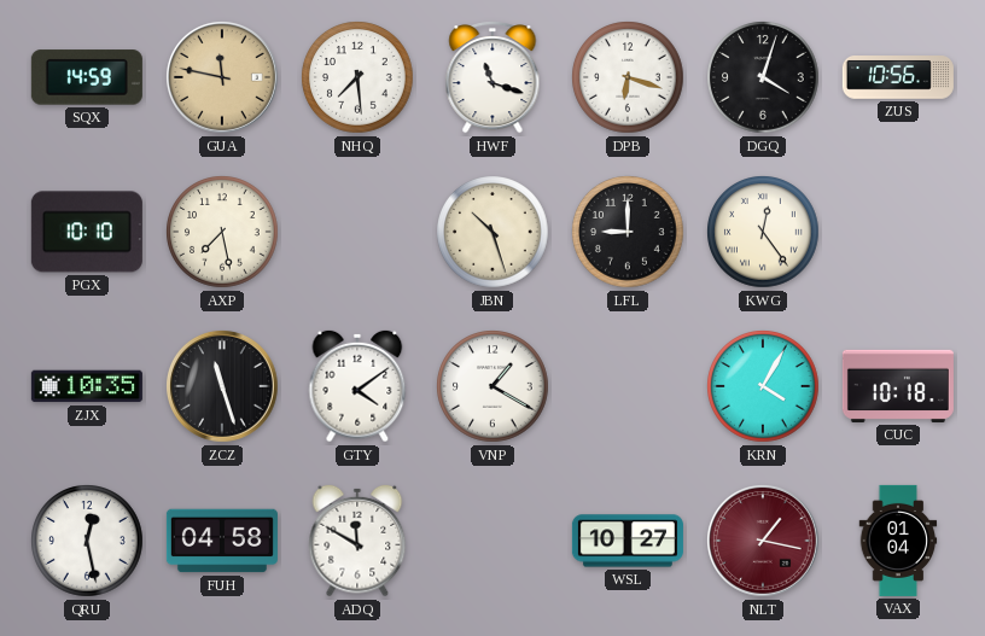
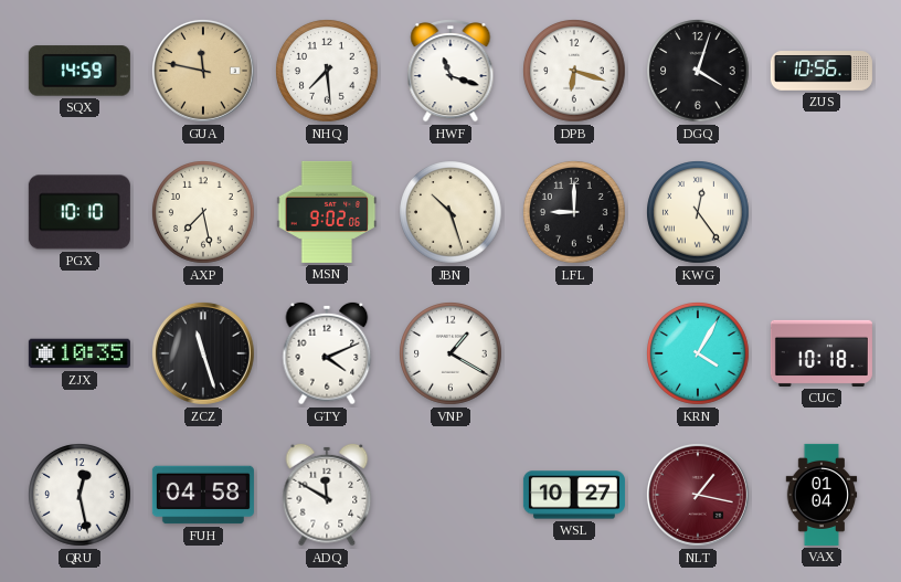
MSN: none -> 9:02 (327, 212)
GTY: 4:09 -> 4:11 (327, 353)
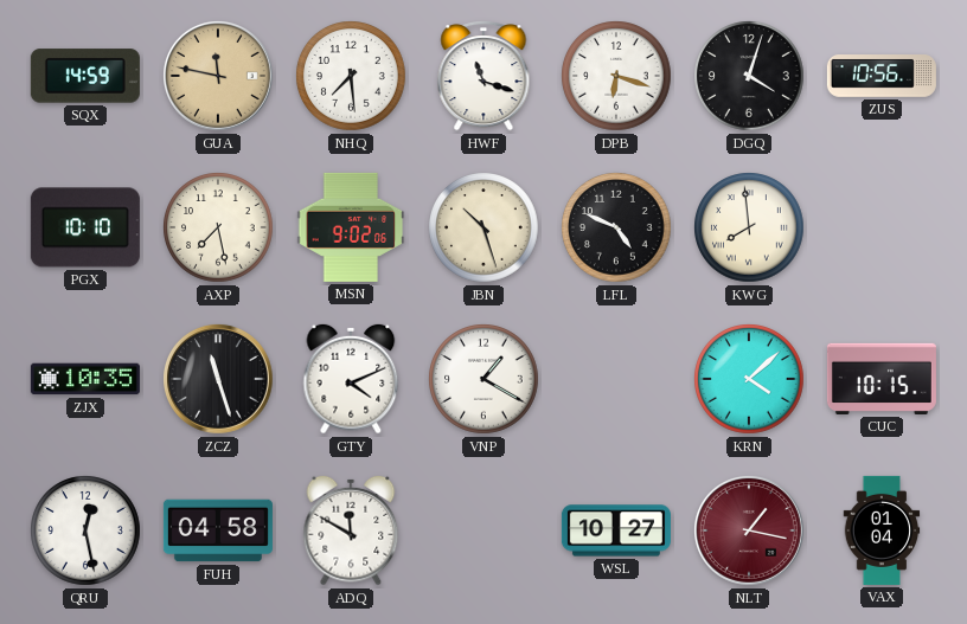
LFL: 9:00 -> 4:49 (616, 227)
KWG: 12:24 -> 7:59 (749, 227)
KRN: 4:05 -> 4:08 (749, 379)
CUC: 10:18 -> 10:15 (882, 379)
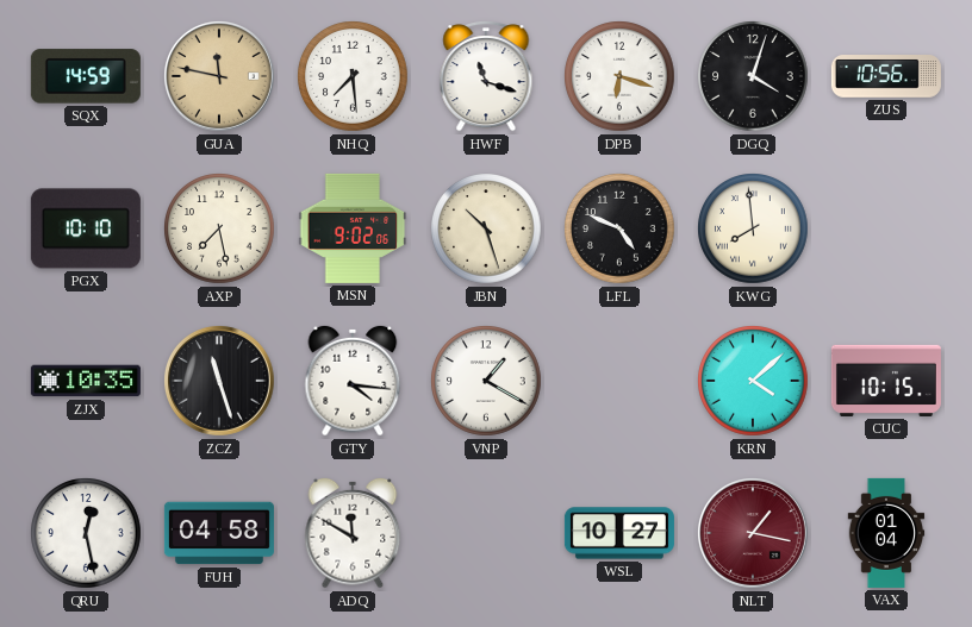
GTY: 4:11 -> 4:16 (353, 381)
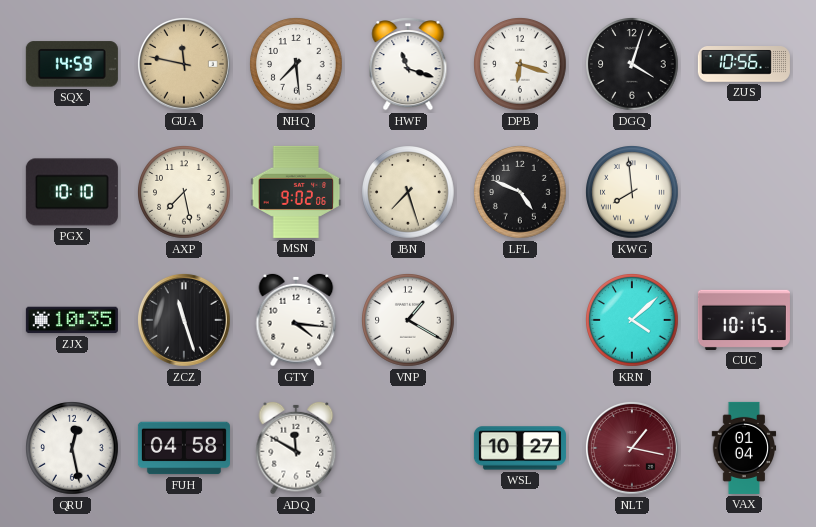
JBN: 10:27 -> 7:27 (408, 192)
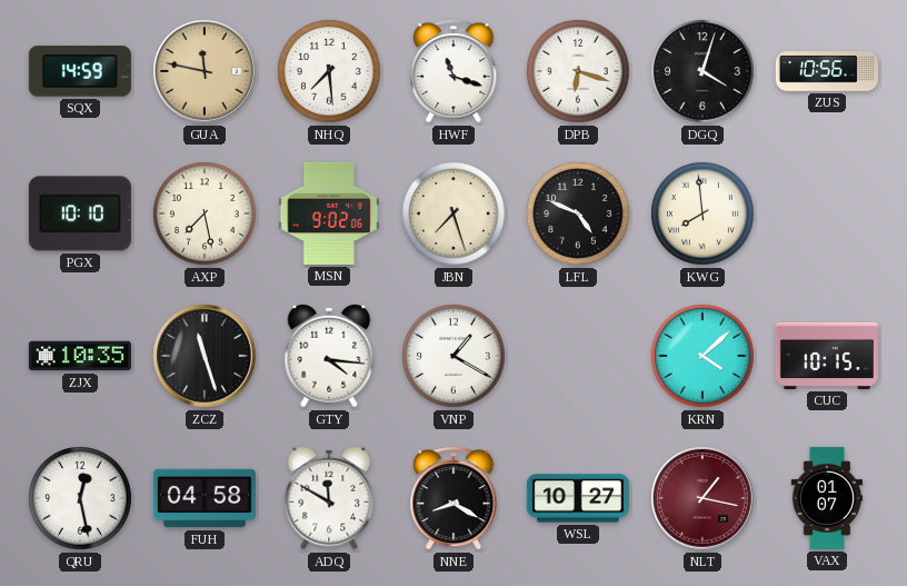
NNE: none -> 8:20 (453, 499)
VAX: 01:04 -> 01:07 (827, 498)
